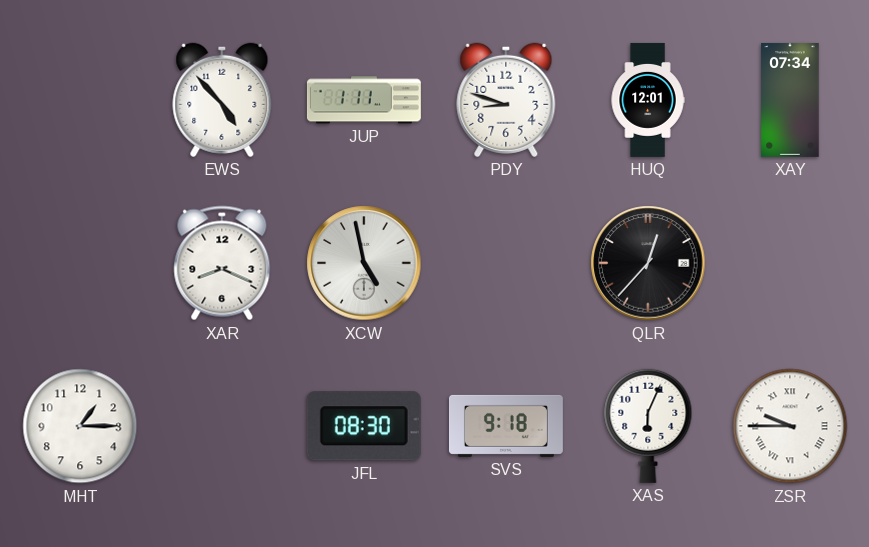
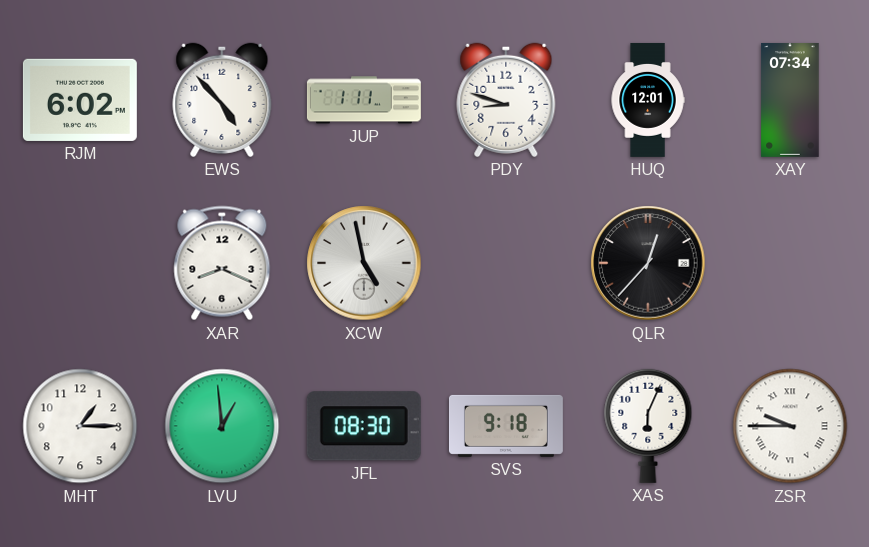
RJM: none -> 6:02 (80, 100)
LVU: none -> 12:59 (222, 426)
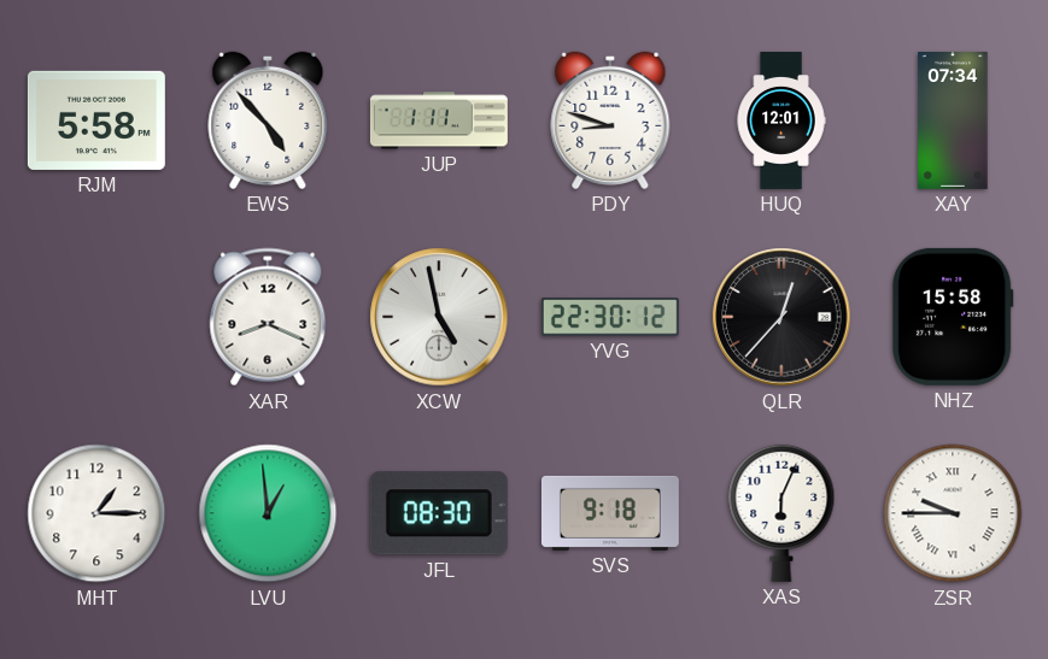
RJM: 6:02 -> 5:58 (96, 120)
YVG: none -> 22:30 (610, 317)
NHZ: none -> 15:58 (954, 317)
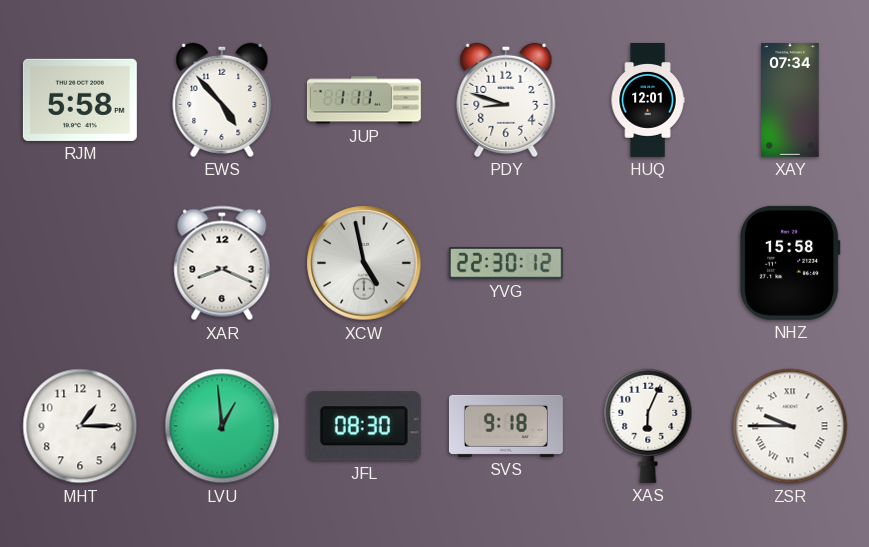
QLR: 12:37 -> none (781, 317)
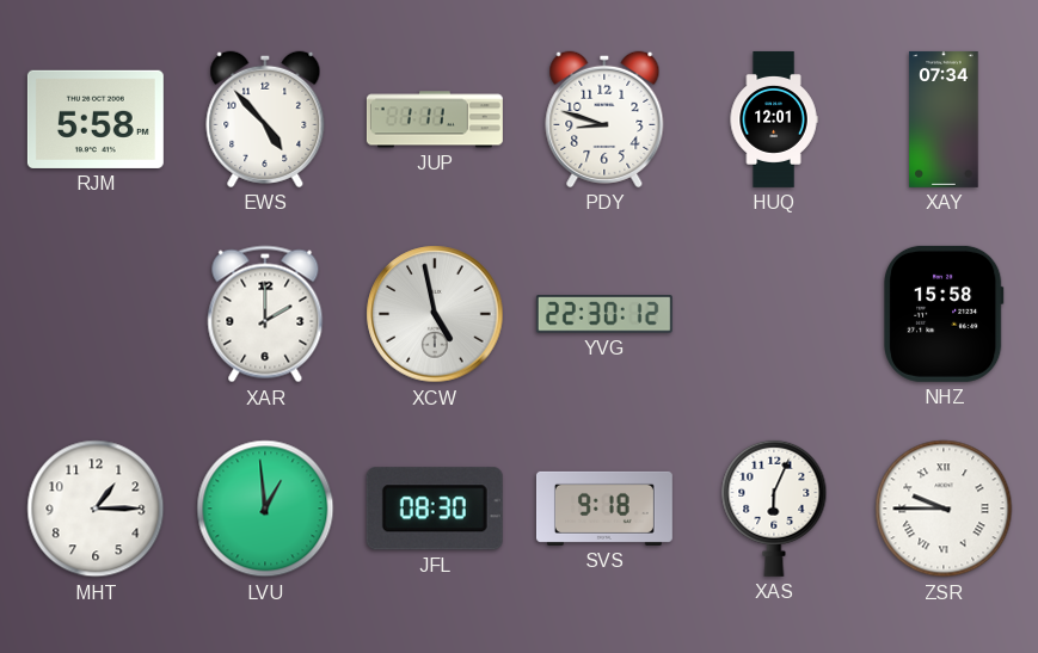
XAR: 8:19 -> 2:00 (265, 314)
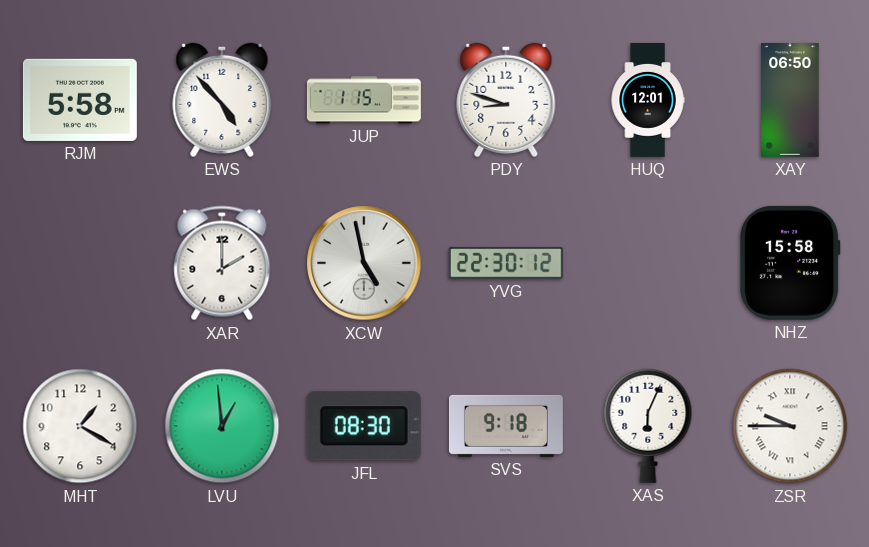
JUP: 1:11 -> 1:15 (364, 100)
XAY: 07:34 -> 06:50 (790, 100)
MHT: 1:15 -> 1:20 (80, 426)
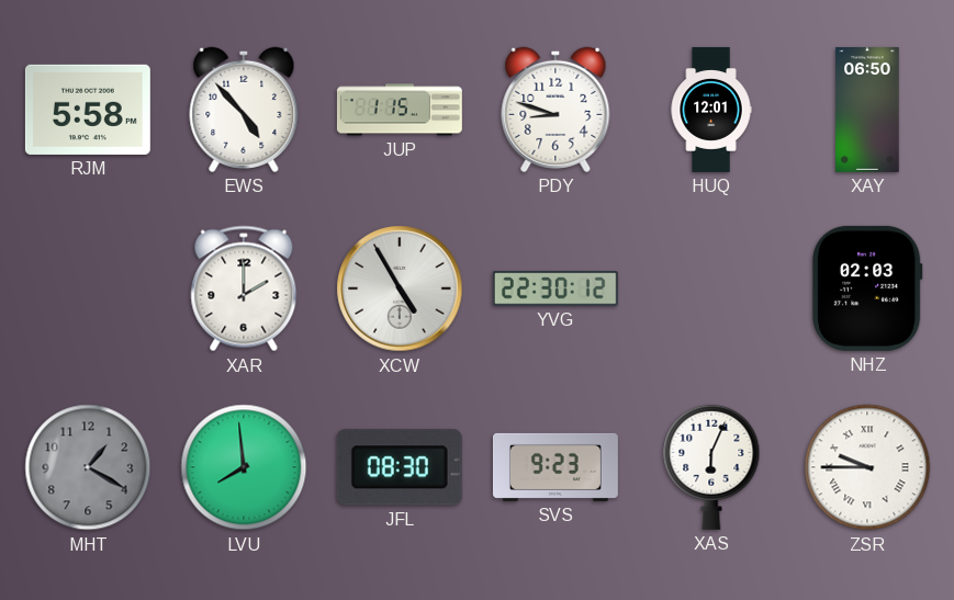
XCW: 4:58 -> 4:55 (400, 288)
NHZ: 15:58 -> 02:03 (868, 288)
MHT dial: white -> grey (88, 467)
LVU: 12:59 -> 7:59 (244, 467)
SVS: 9:18 -> 9:23 (555, 467)
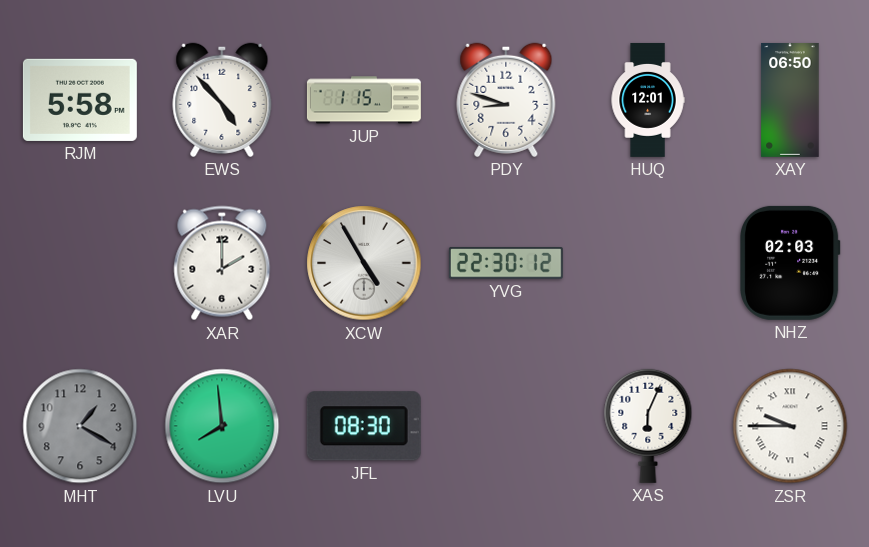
SVS: 9:23 -> none (555, 467)
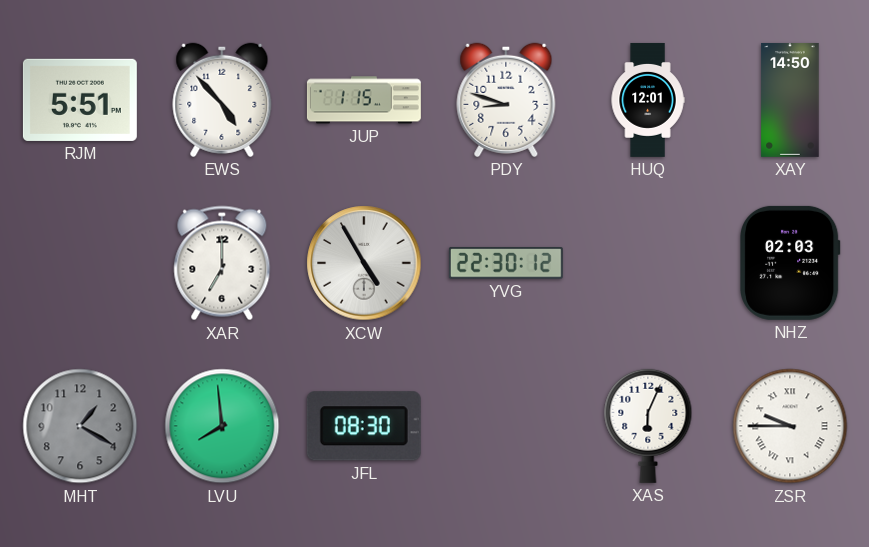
RJM: 5:58 -> 5:51 (80, 100)
XAY: 06:50 -> 14:50 (790, 100)
XAR: 2:00 -> 7:00 (222, 263)
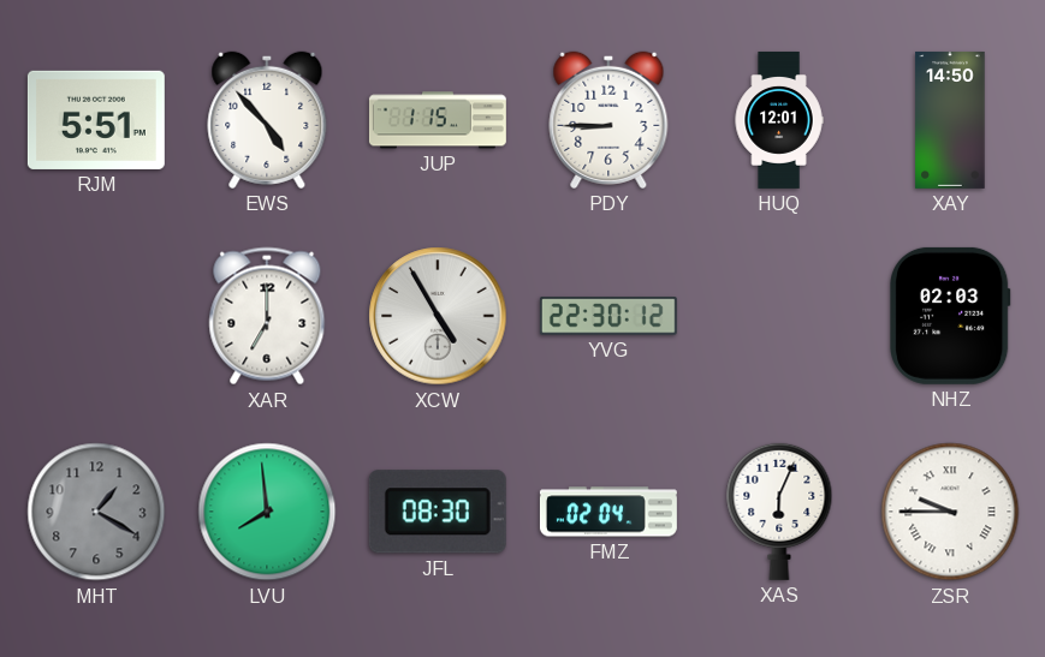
PDY: 8:48 -> 8:45 (608, 120)
FMZ: none -> 02:04 (608, 512)
